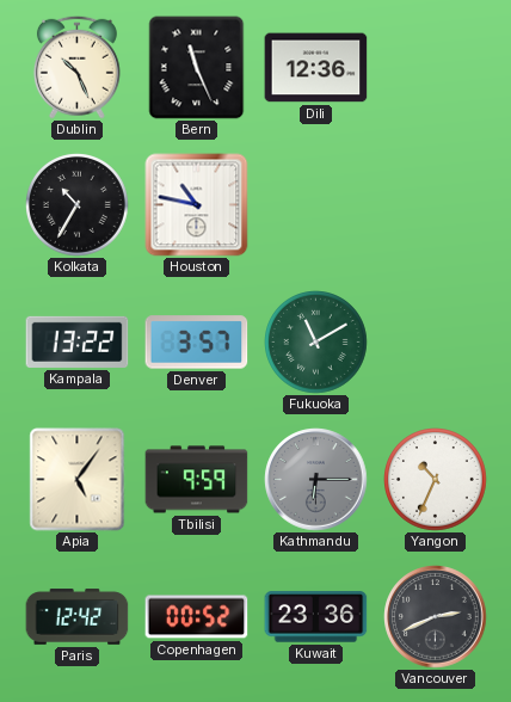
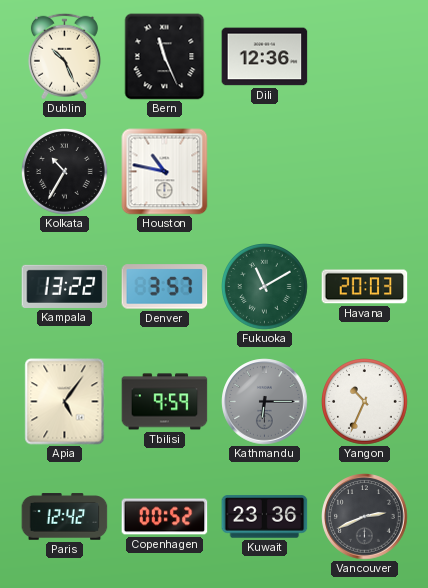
Havana: none -> 20:03 (365, 287)
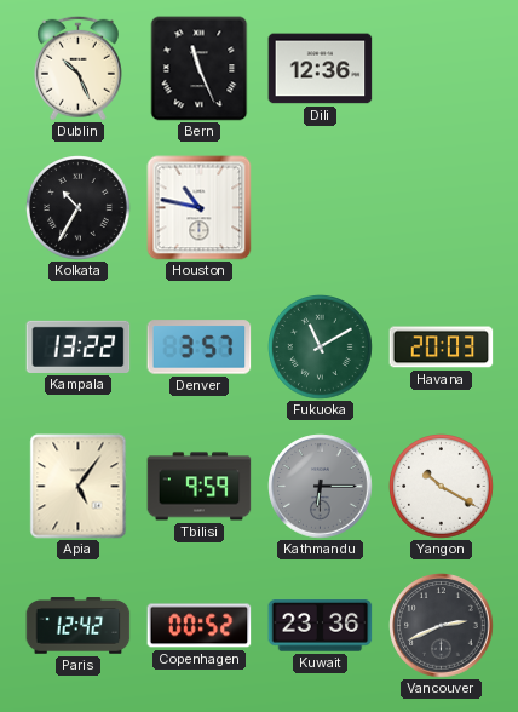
Yangon: 10:34 -> 10:20 (442, 487)
